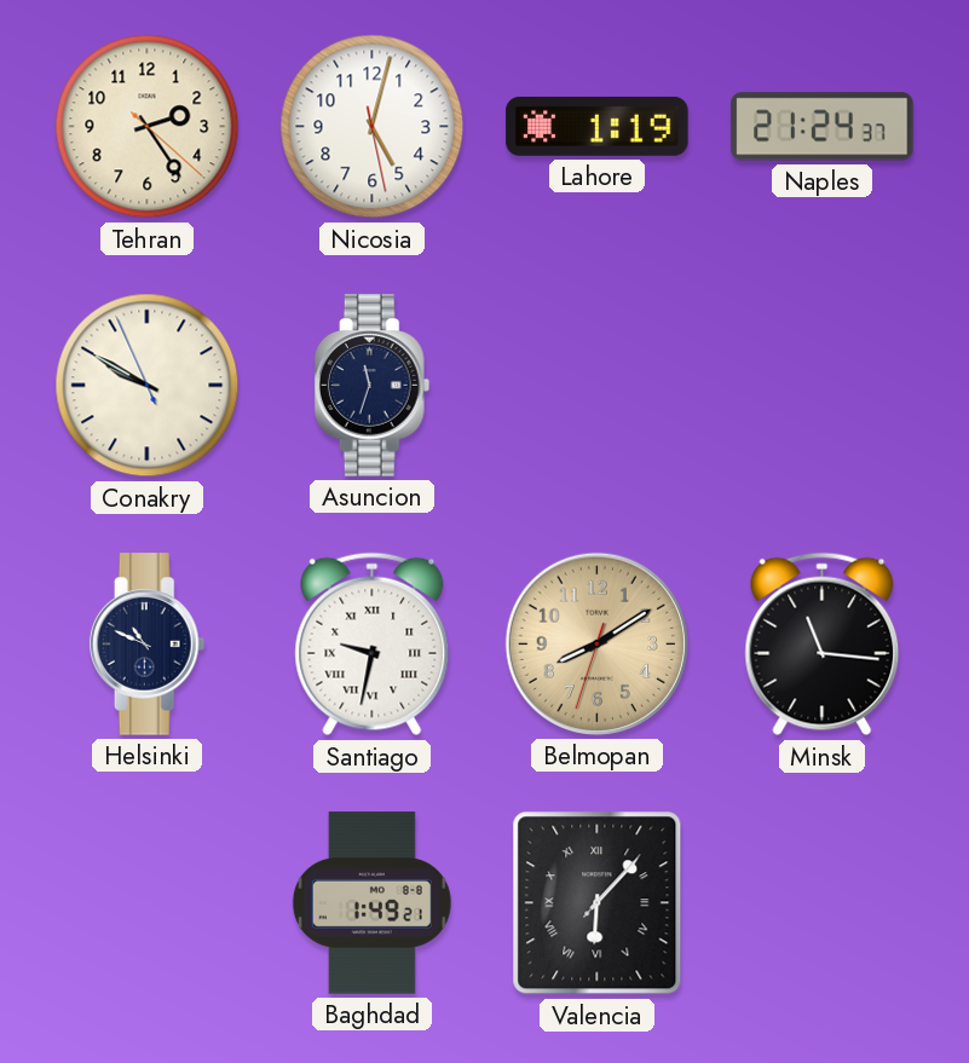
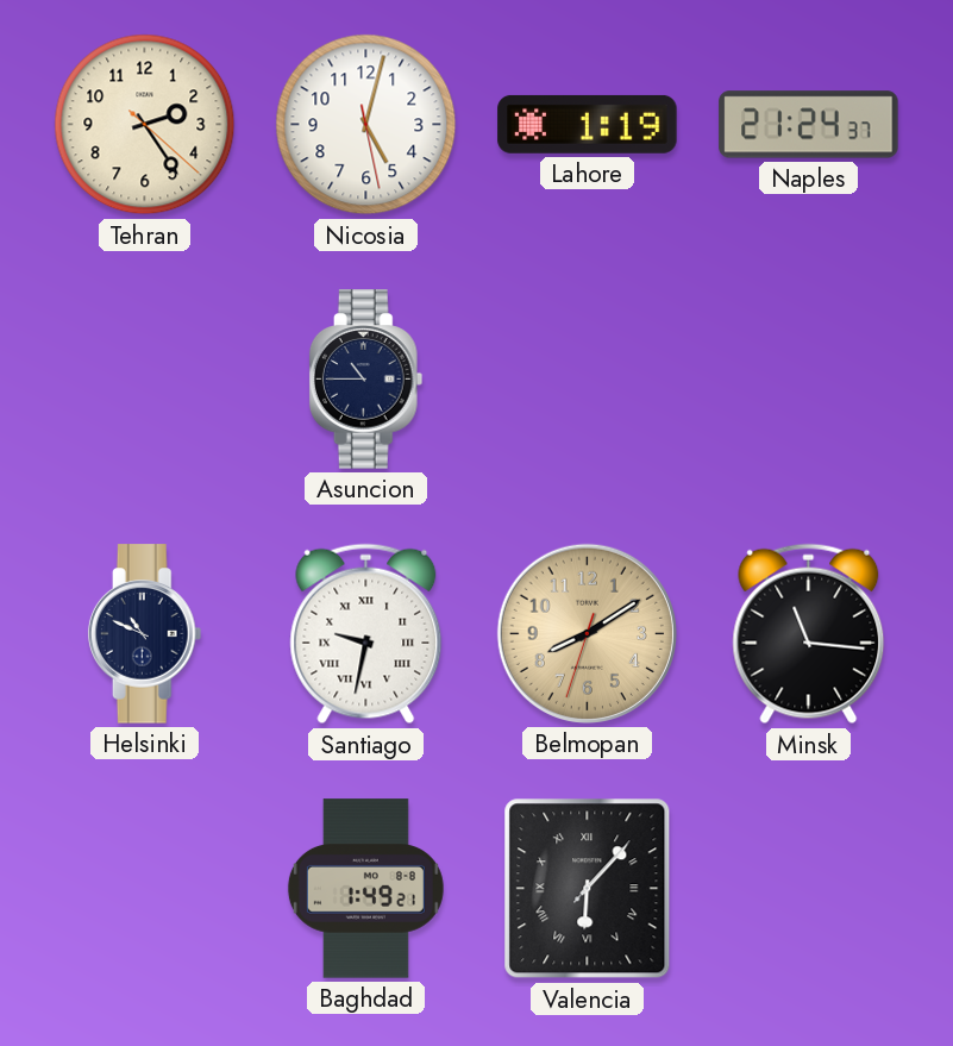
Conakry: 9:49 -> none (148, 386)
Asuncion: 11:33 -> 10:45 (366, 380)
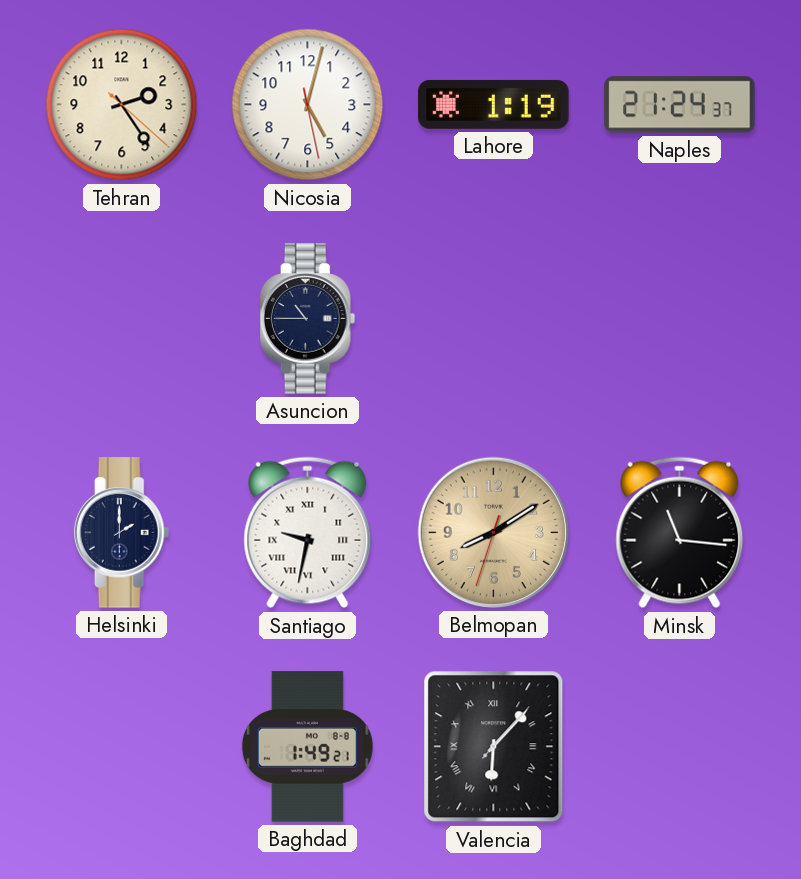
Helsinki: 10:49 -> 2:00 (122, 533)
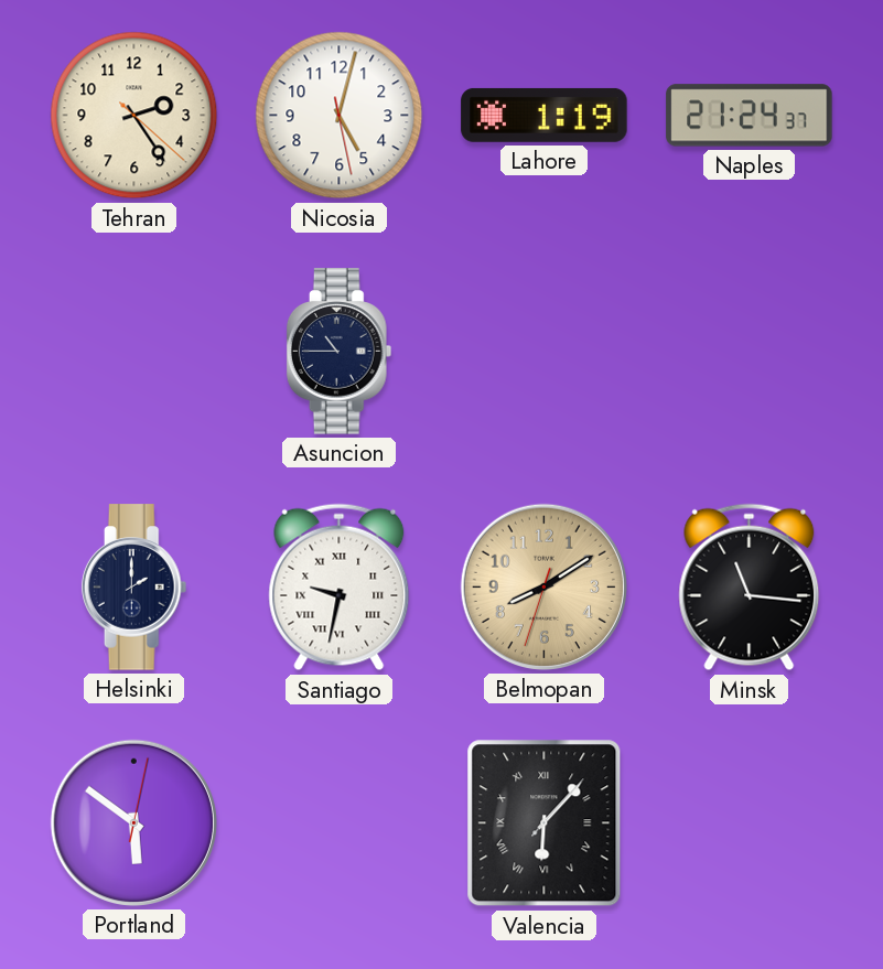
Portland: none -> 5:51 (133, 822)
Baghdad: 1:49 -> none (307, 747)
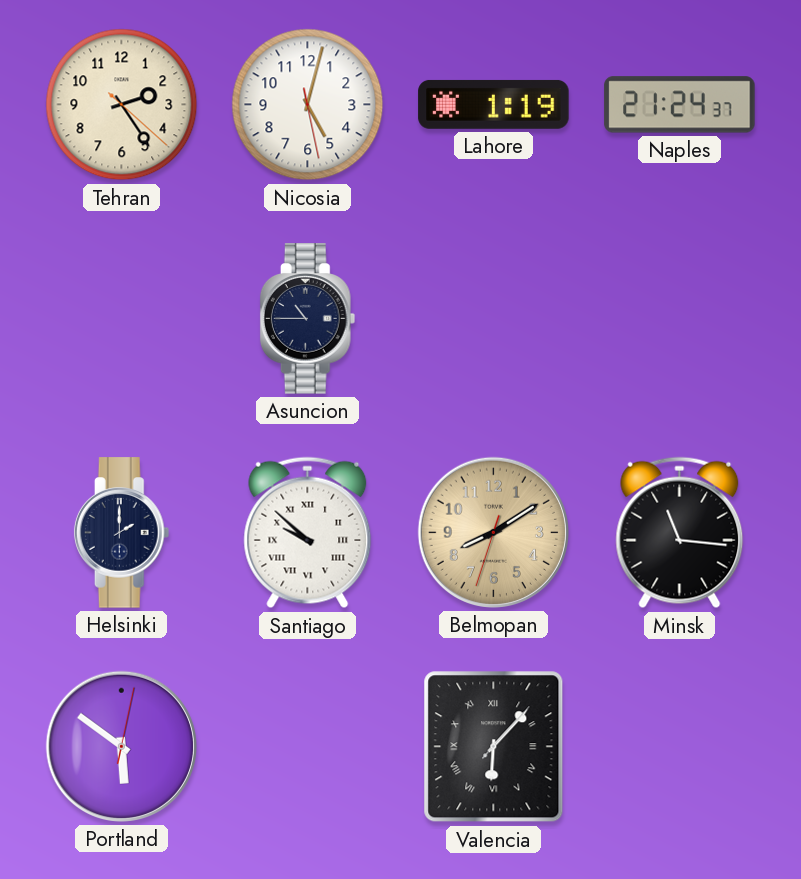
Santiago: 9:32 -> 9:52 (308, 533)
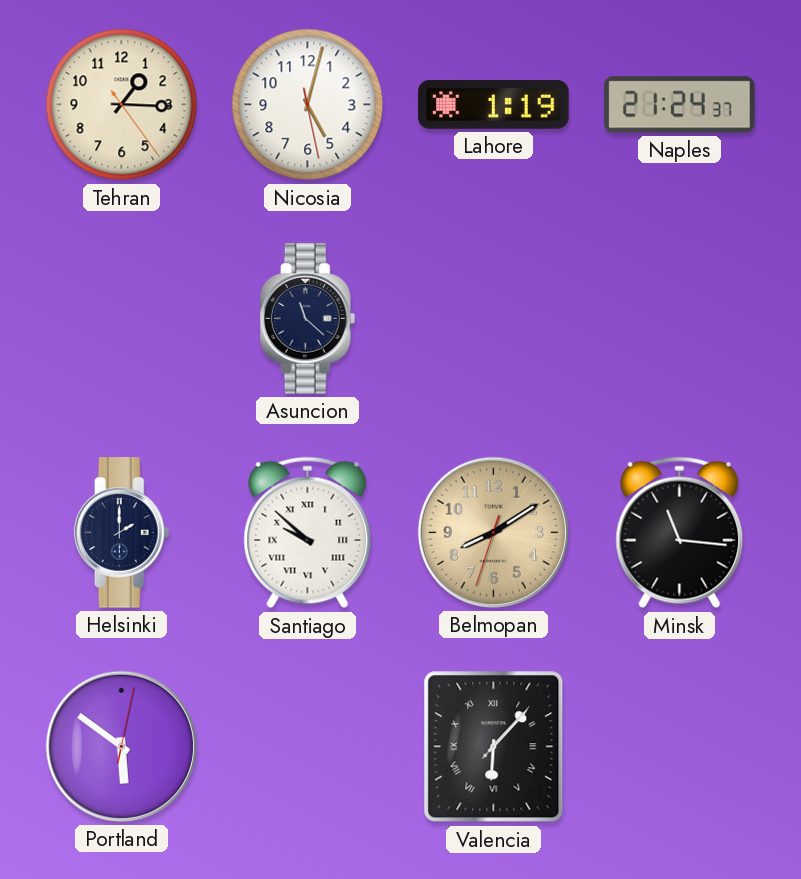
Tehran: 2:24 -> 1:15 (122, 105)
Asuncion: 10:45 -> 11:22 (308, 319)
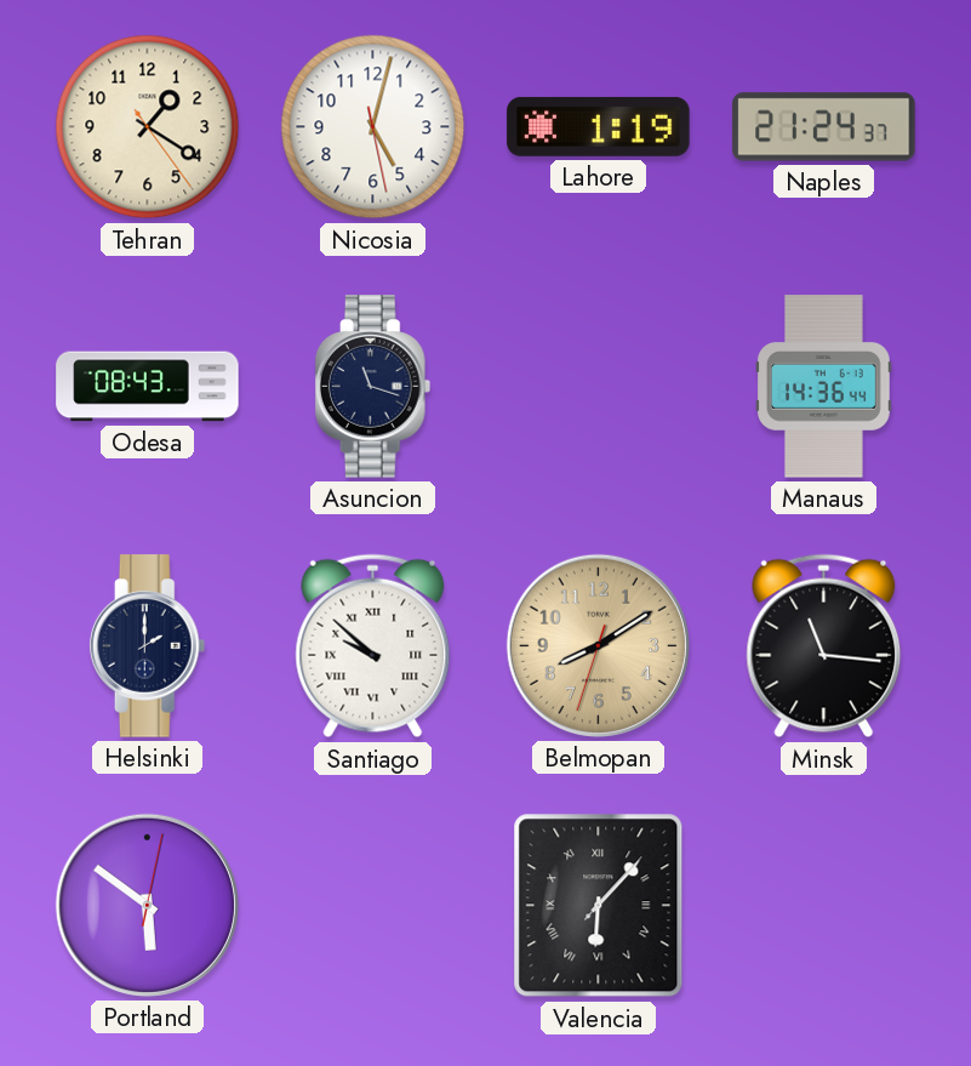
Tehran: 1:15 -> 1:20 (148, 127)
Odesa: none -> 08:43 (148, 387)
Asuncion: 11:22 -> 11:18 (373, 387)
Manaus: none -> 14:36 (824, 387)
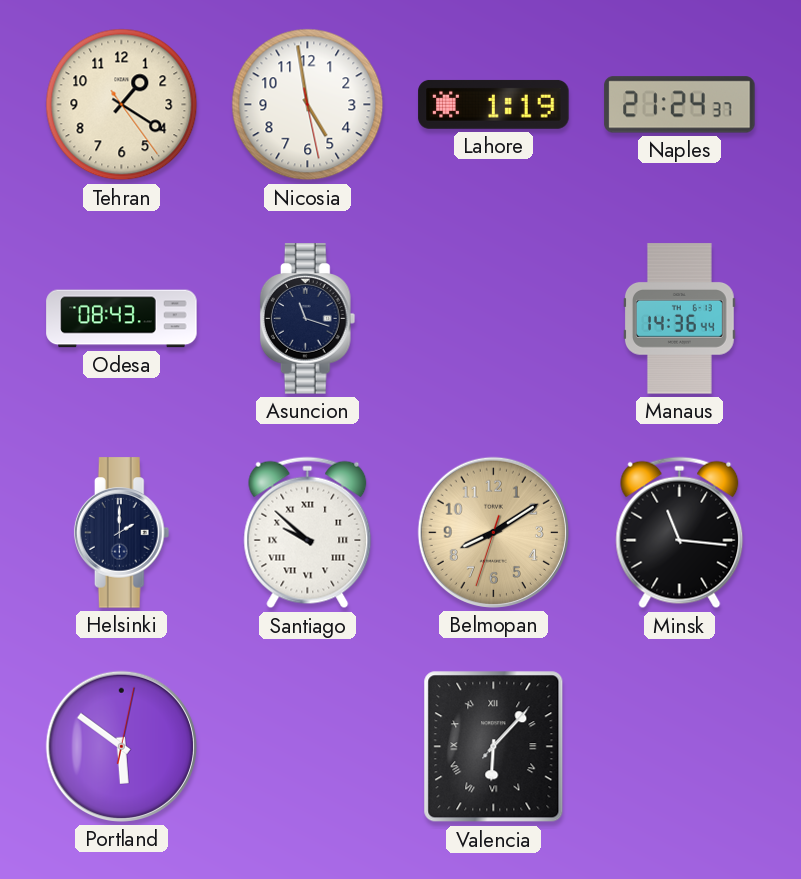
Nicosia: 5:02 -> 4:58 (308, 105)
